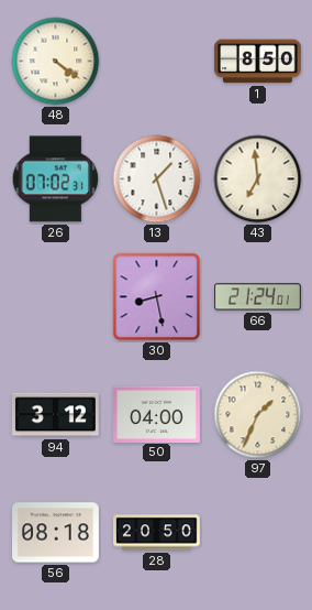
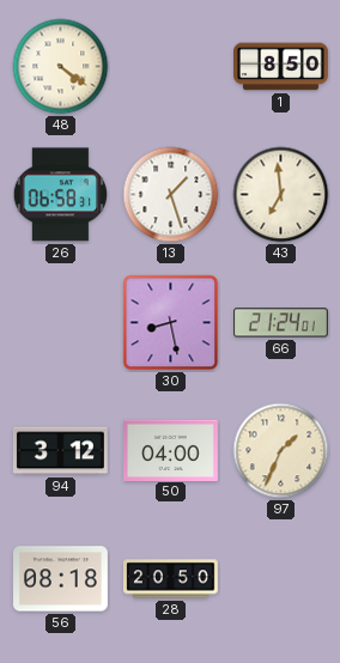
26: 07:02 -> 06:58 (60, 195)
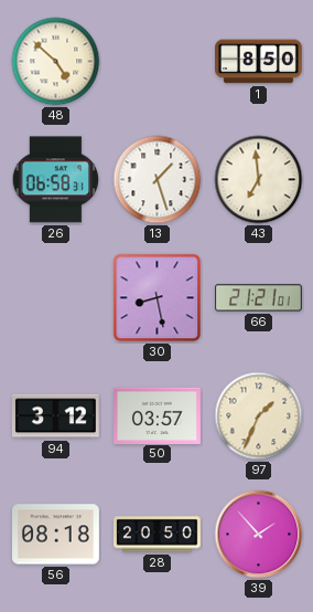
48: 4:21 -> 4:52 (56, 62)
66: 21:24 -> 21:21 (259, 298)
50: 04:00 -> 03:57 (158, 415)
39: none -> 1:53 (259, 535)
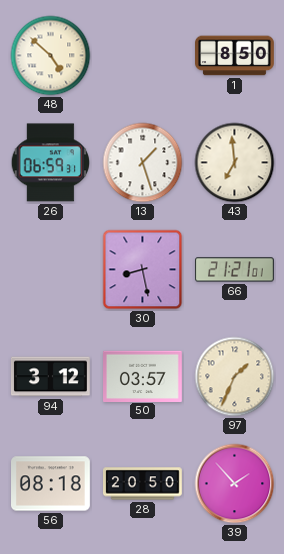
26: 06:58 -> 06:59 (50, 163)
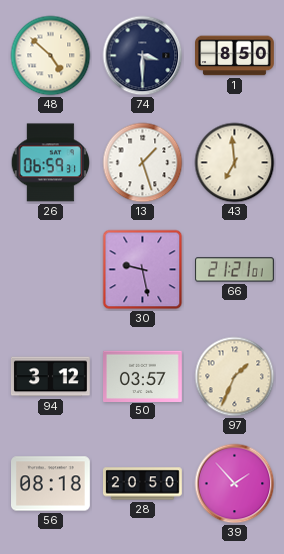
74: none -> 3:30 (143, 56)
30: 8:28 -> 9:28 (143, 270)
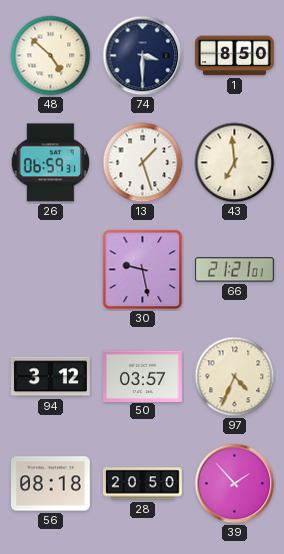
97: 1:34 -> 4:34 (235, 377)
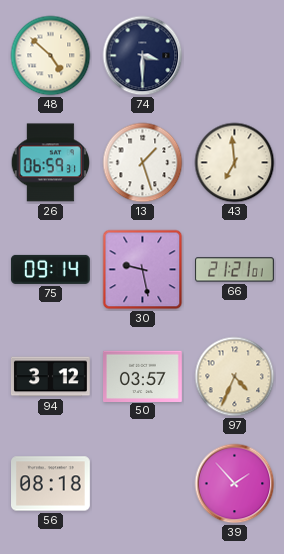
1: 8:50 -> none (235, 56)
75: none -> 09:14 (50, 269)
28: 20:50 -> none (143, 484)
